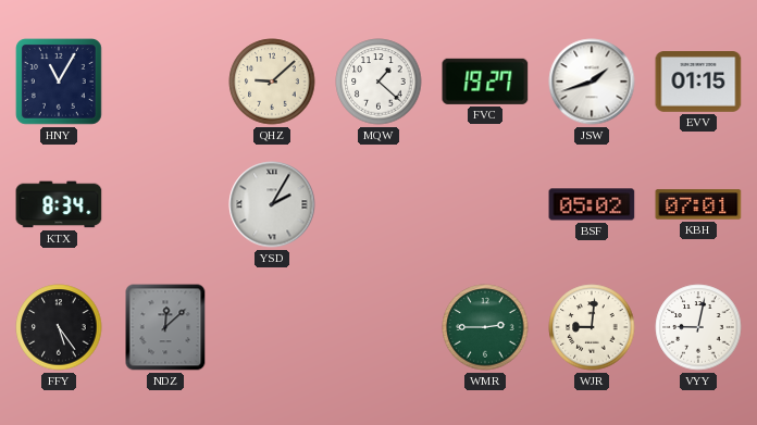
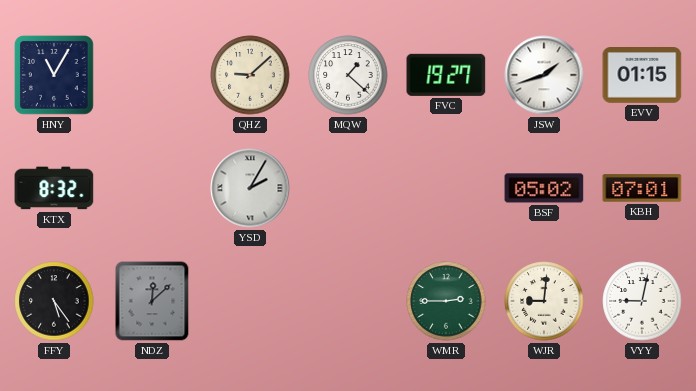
KTX: 8:34 -> 8:32 (54, 188)
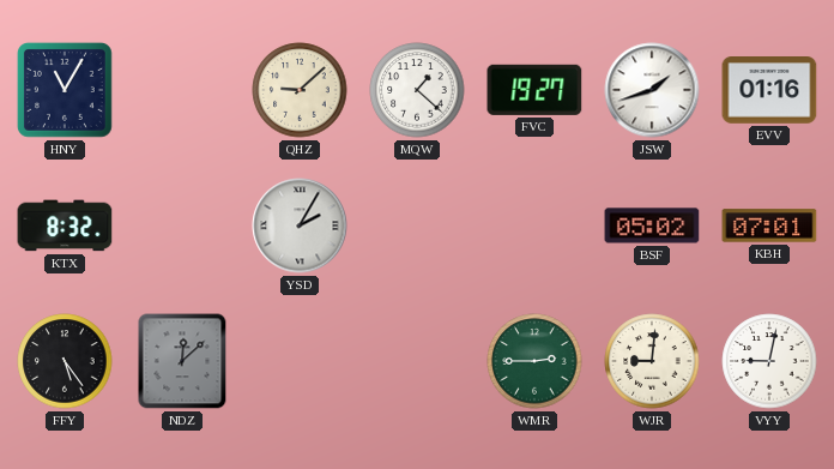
EVV: 01:15 -> 01:16 (769, 91)
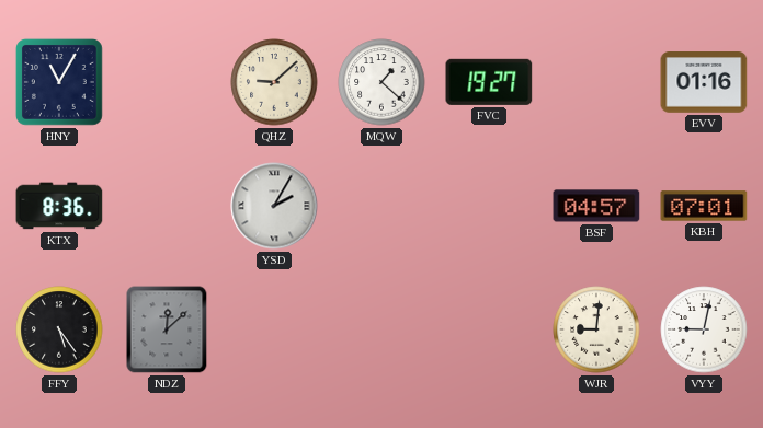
JSW: 1:42 -> none (652, 90)
KTX: 8:32 -> 8:36 (59, 206)
BSF: 05:02 -> 04:57 (596, 206)
WMR: 2:45 -> none (534, 361)
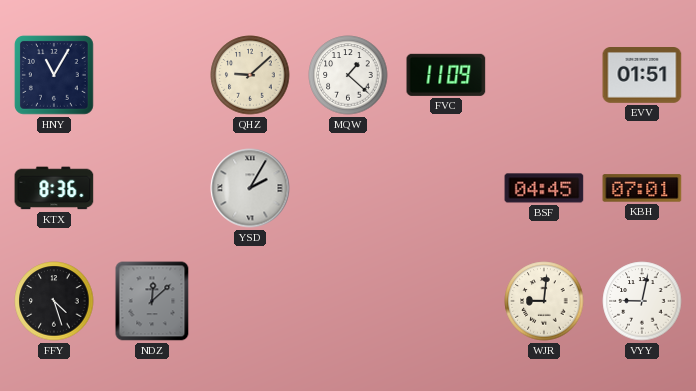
FVC: 19:27 -> 11:09 (446, 75)
EVV: 01:16 -> 01:51 (642, 76)
BSF: 04:57 -> 04:45 (544, 188)
FFY: 5:24 -> 4:27 (54, 301)
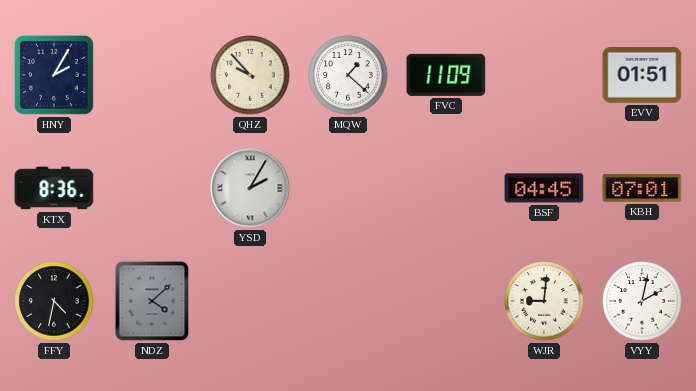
HNY: 11:05 -> 2:05 (54, 75)
QHZ: 9:08 -> 9:53 (250, 75)
FFY: 4:27 -> 4:32 (54, 301)
NDZ: 12:08 -> 4:08 (152, 301)
VYY: 9:02 -> 2:02 (642, 301)
